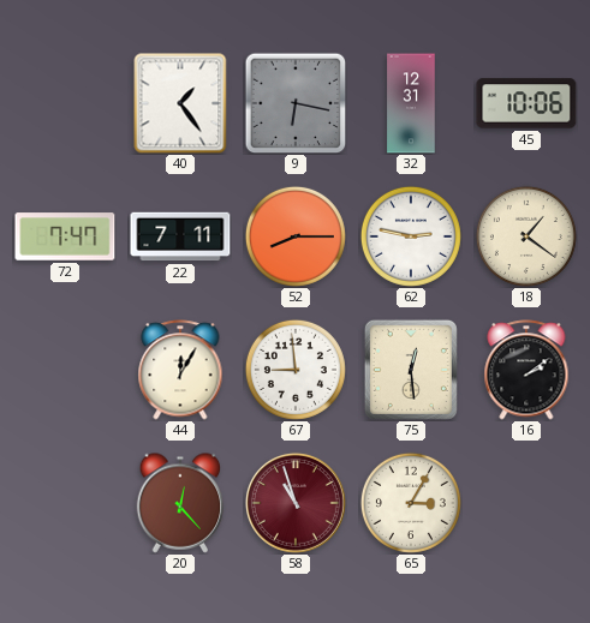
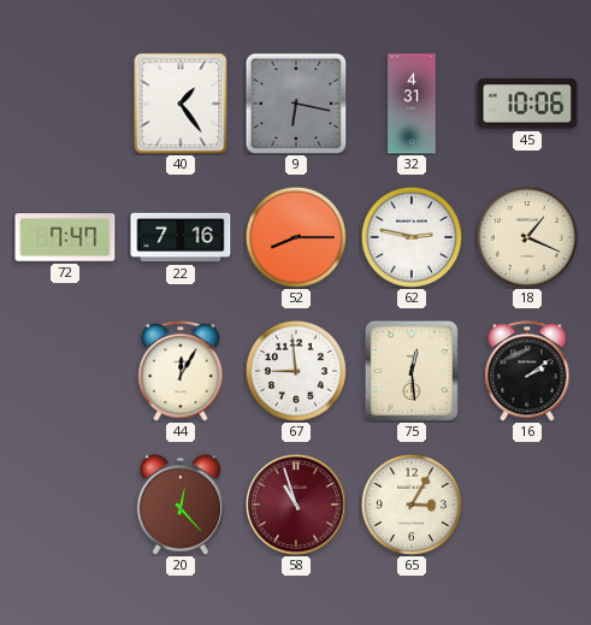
32: 12:31 -> 4:31 (412, 104)
22: 7:11 -> 7:16 (181, 237)
18: 1:21 -> 1:19 (527, 237)
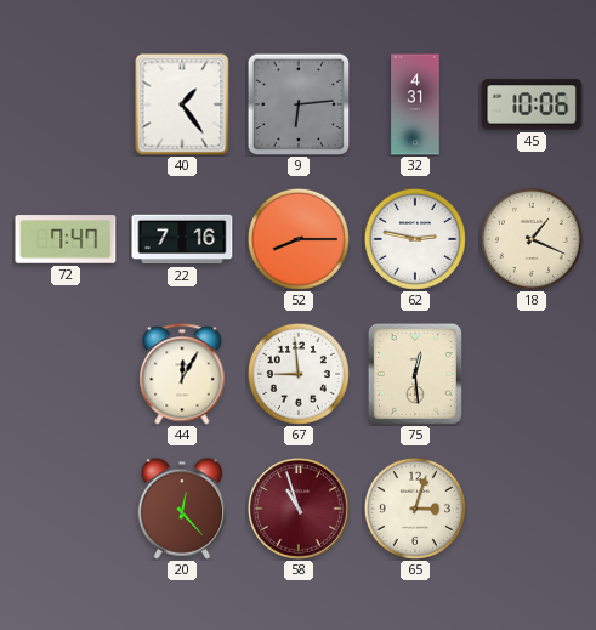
9: 6:17 -> 6:14 (299, 104)
16: 2:09 -> none (527, 371)
65: 3:05 -> 3:03 (415, 509)
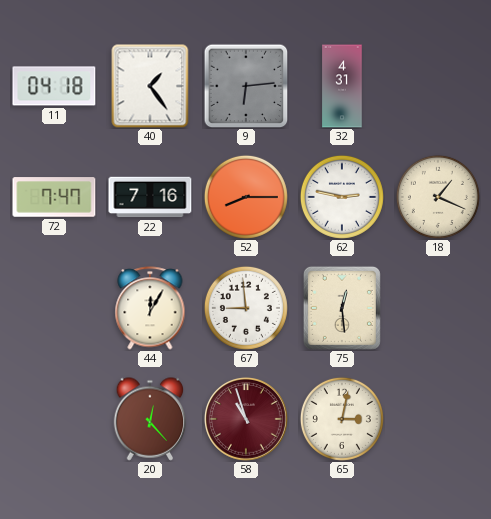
11: none -> 04:18 (54, 86)
45: 10:06 -> none (532, 104)
65: 3:03 -> 3:02 (342, 419)
